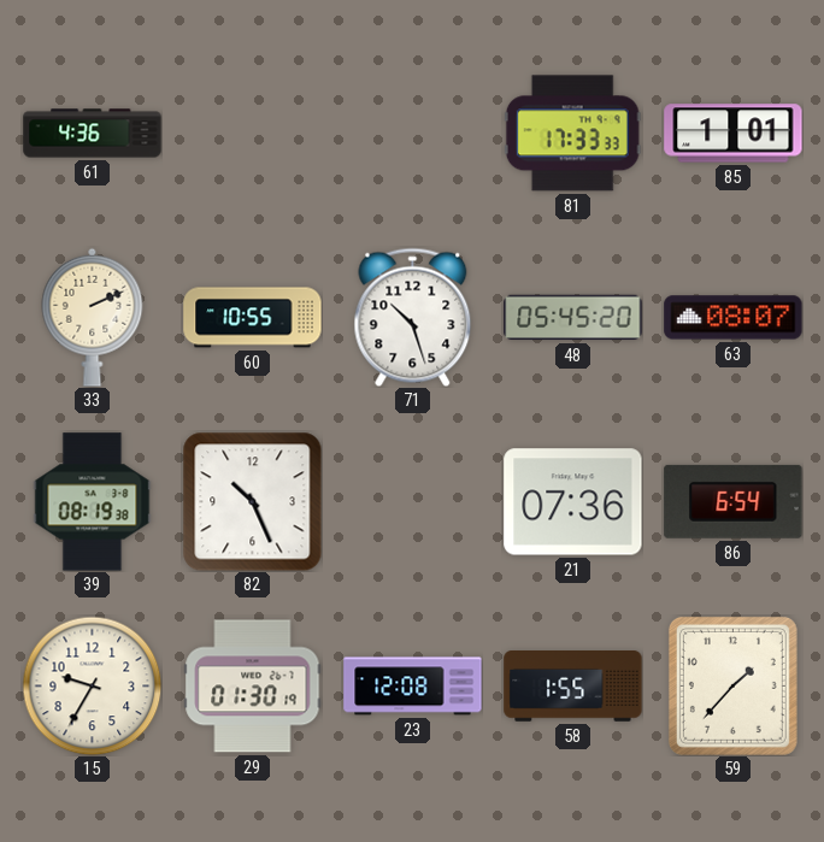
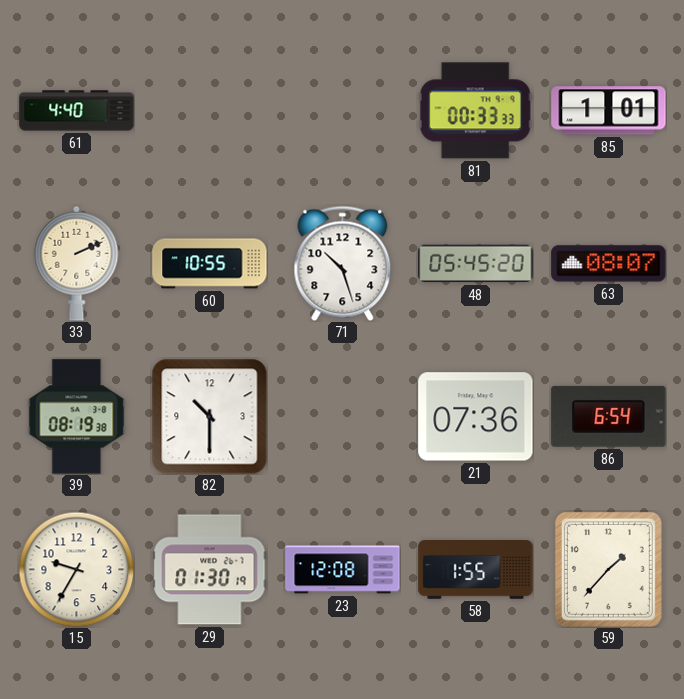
61: 4:36 -> 4:40 (77, 111)
81: 17:33 -> 00:33 (475, 111)
82: 10:26 -> 10:30 (209, 416)
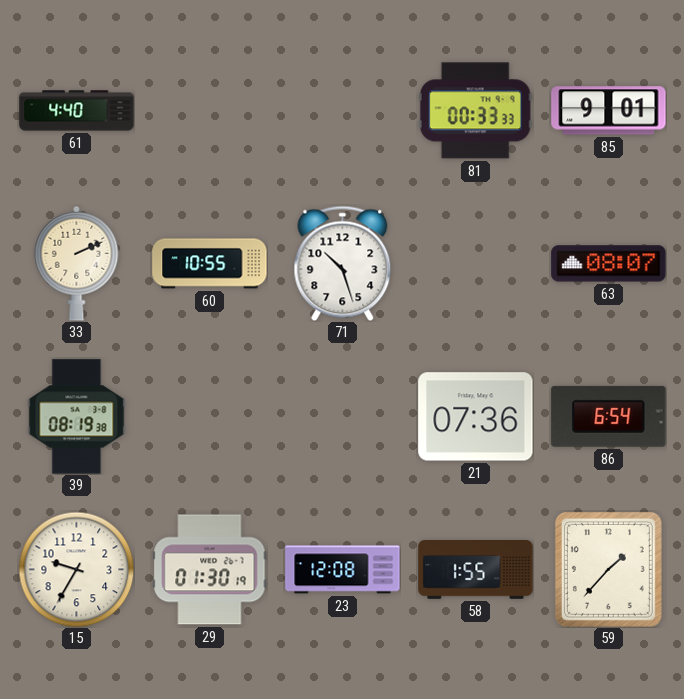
85: 1:01 -> 9:01 (609, 111)
48: 05:45 -> none (476, 264)
82: 10:30 -> none (209, 416)
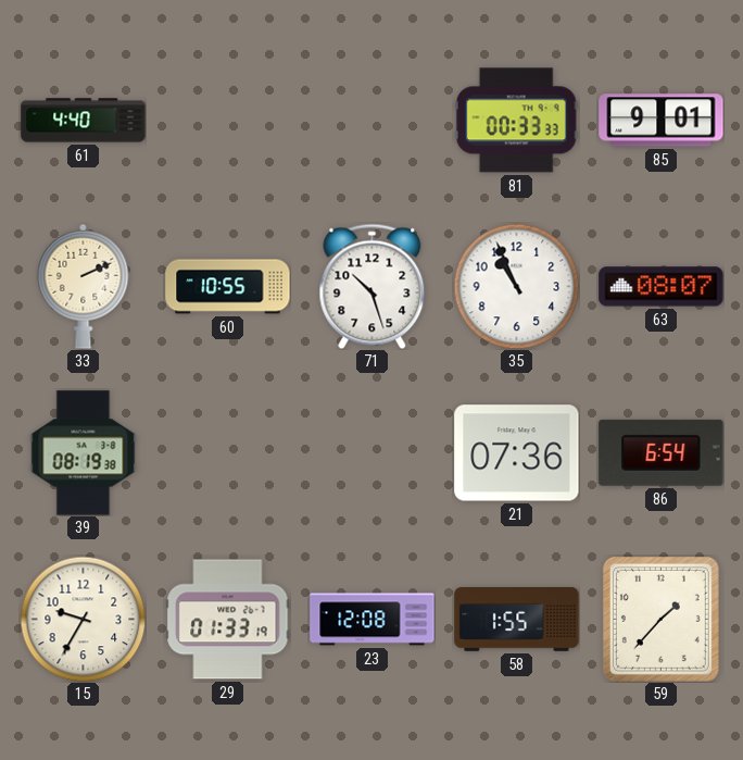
35: none -> 10:56 (516, 286)
29: 01:30 -> 01:33 (228, 620)
